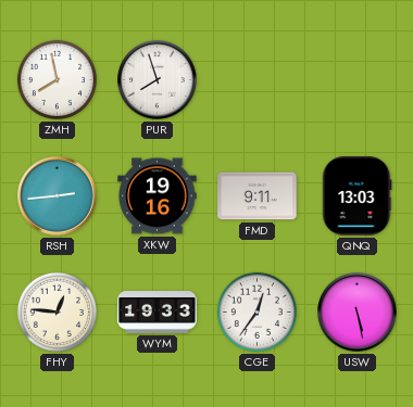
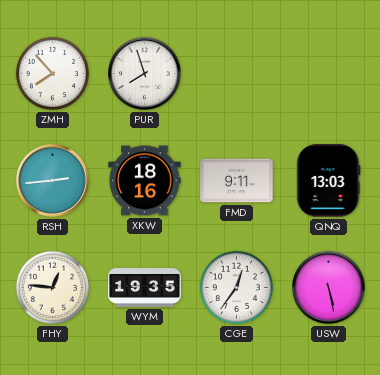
ZMH: 7:58 -> 7:53 (52, 73)
XKW: 19:16 -> 18:16 (145, 181)
WYM: 19:33 -> 19:35 (145, 288)
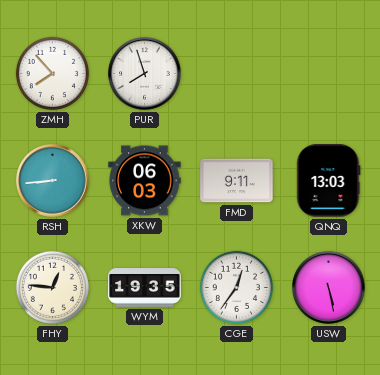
RSH: 2:44 -> 8:44 (53, 181)
XKW: 18:16 -> 06:03 (145, 181)
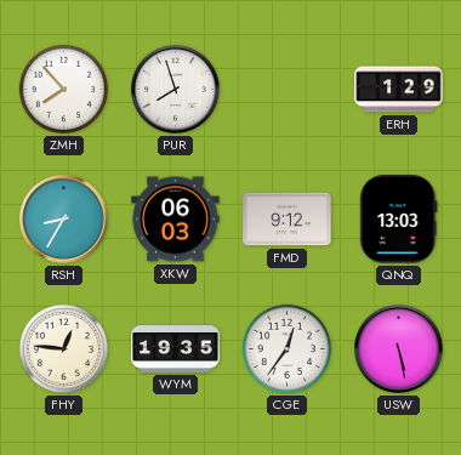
ERH: none -> 1:29 (399, 90)
RSH: 8:44 -> 8:35 (64, 220)
FMD: 9:11 -> 9:12 (288, 220)
